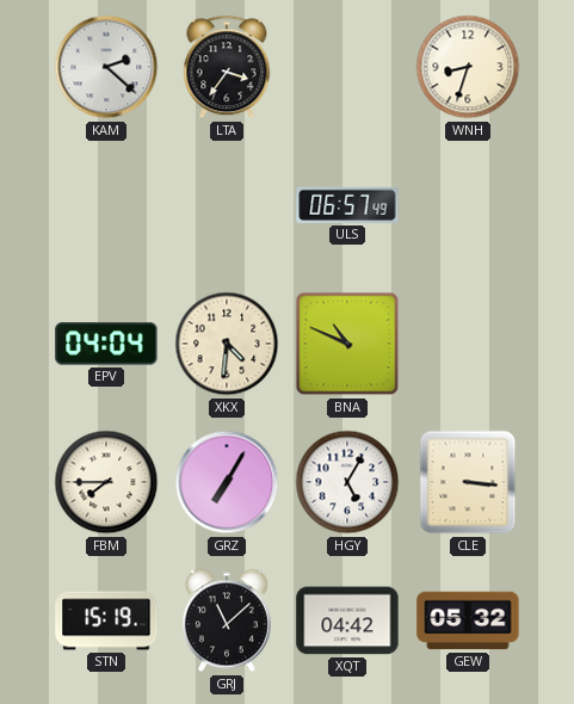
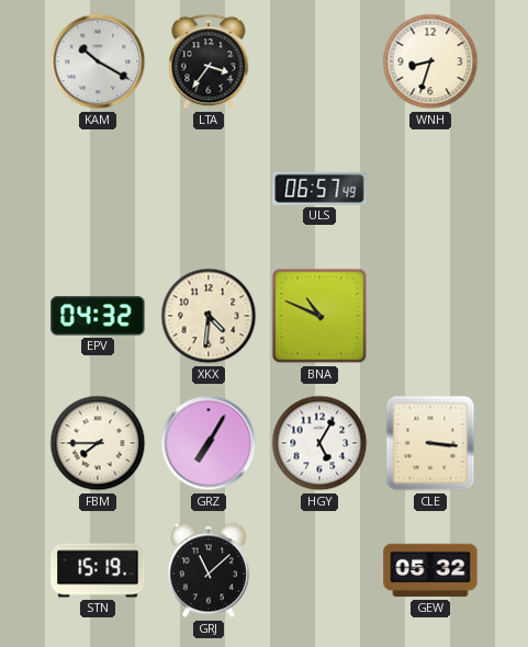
KAM: 2:22 -> 10:20 (98, 61)
EPV: 04:04 -> 04:32 (98, 316)
XQT: 04:42 -> none (347, 620)
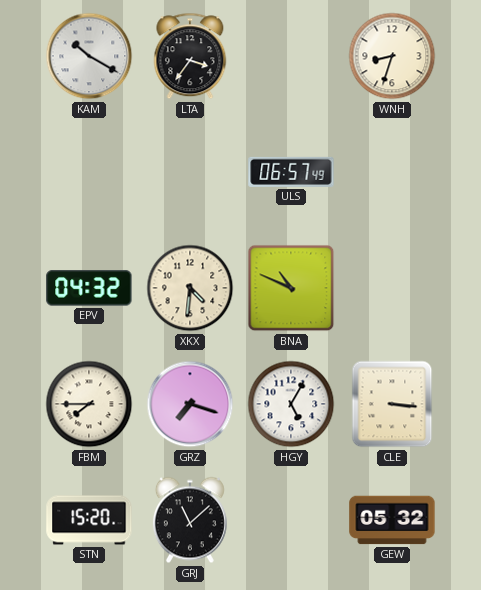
GRZ: 7:05 -> 7:18 (190, 404)
STN: 15:19 -> 15:20 (89, 520)
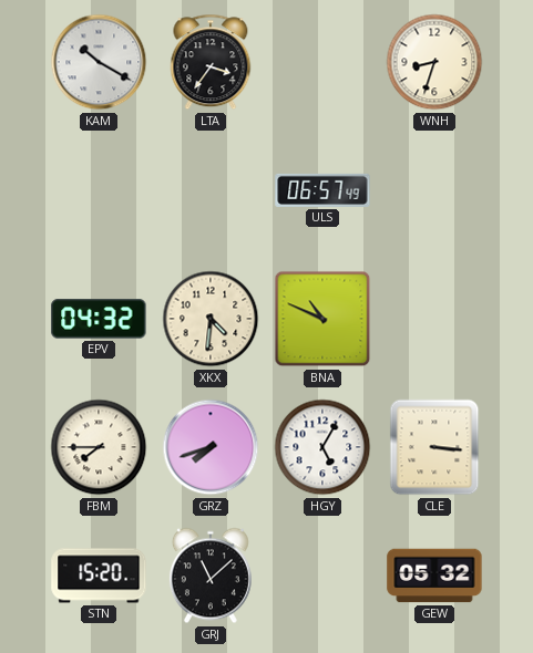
GRZ: 7:18 -> 7:42 (211, 447)
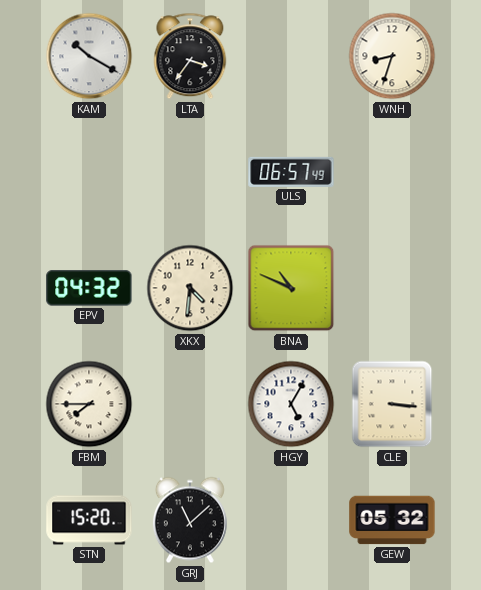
GRZ: 7:42 -> none (211, 447)
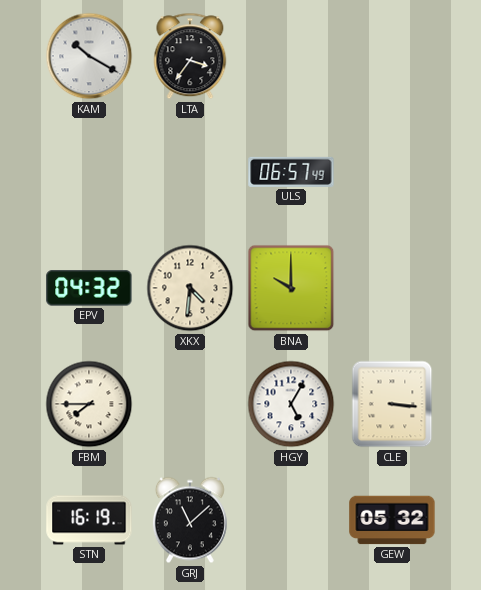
WNH: 8:33 -> none (392, 56)
BNA: 10:49 -> 10:00 (291, 288)
STN: 15:20 -> 16:19 (89, 520)
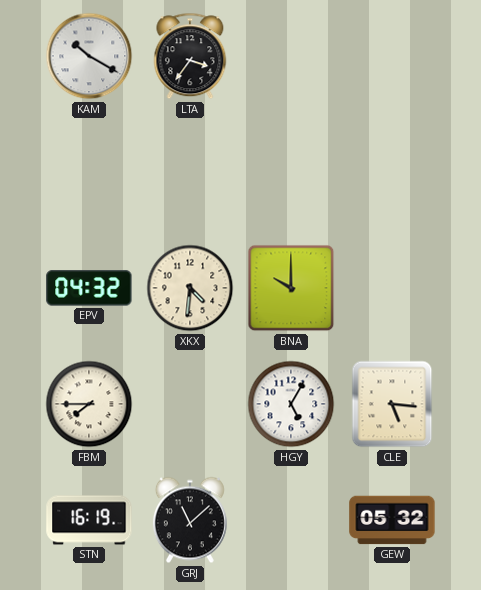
ULS: 06:57 -> none (291, 172)
CLE: 3:16 -> 5:16 (392, 404)
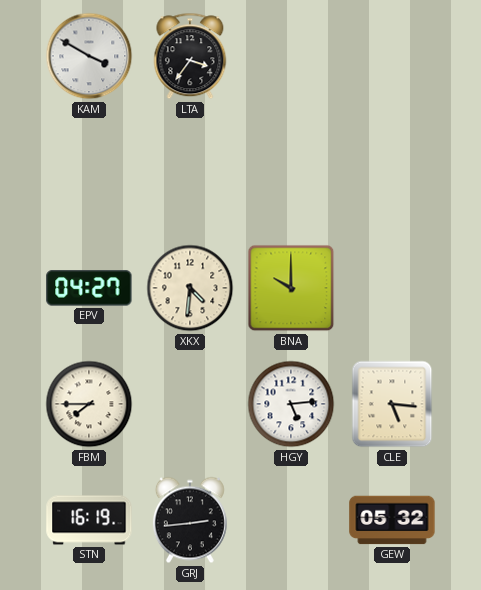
KAM: 10:20 -> 3:50 (89, 56)
EPV: 04:32 -> 04:27 (89, 288)
HGY: 5:05 -> 5:14 (291, 404)
GRJ: 11:08 -> 2:44 (190, 520)
